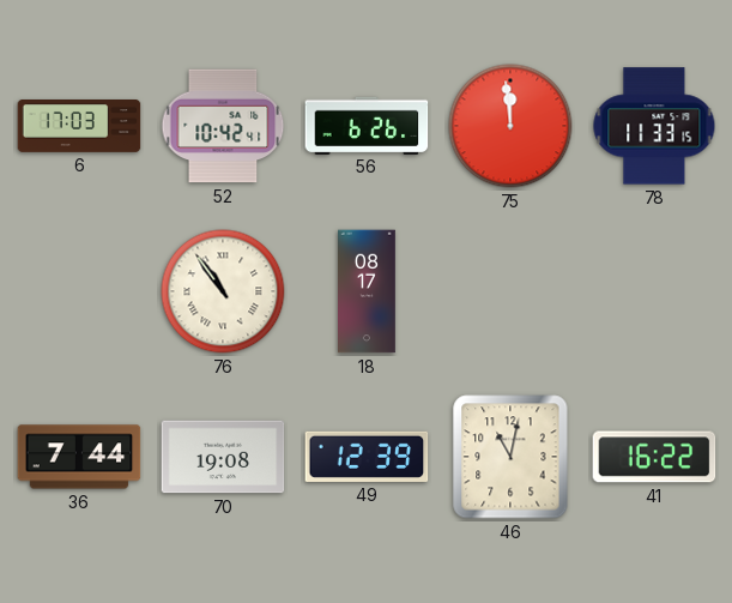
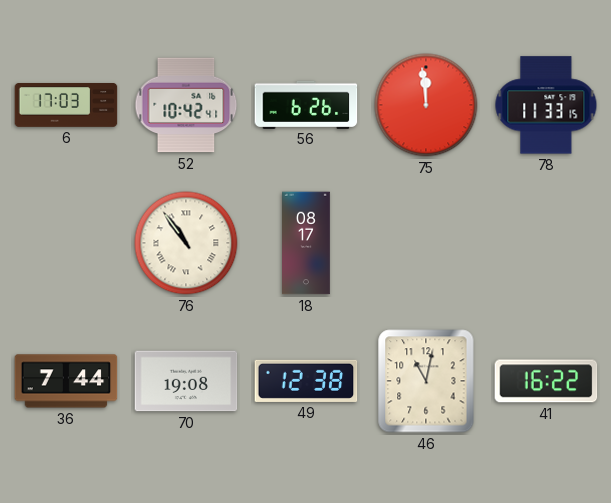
49: 12:39 -> 12:38 (306, 381)
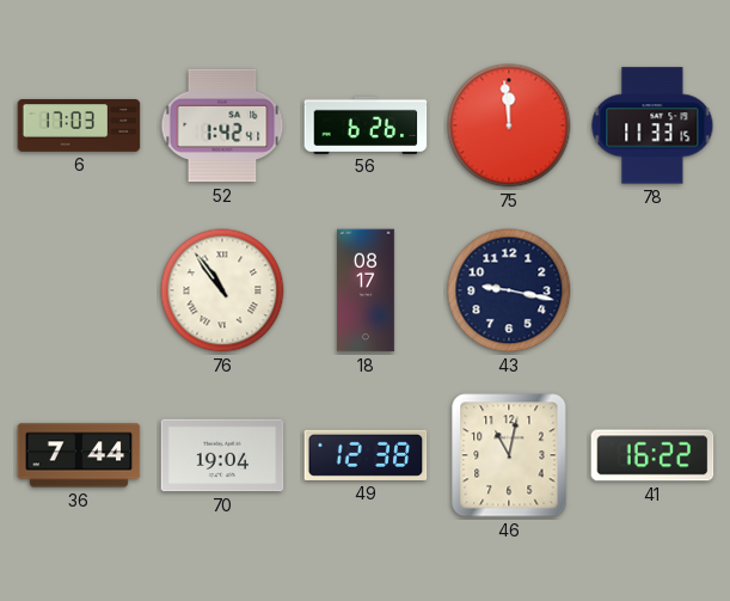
52: 10:42 -> 1:42 (222, 125)
43: none -> 9:17 (509, 290)
70: 19:08 -> 19:04 (222, 455)
